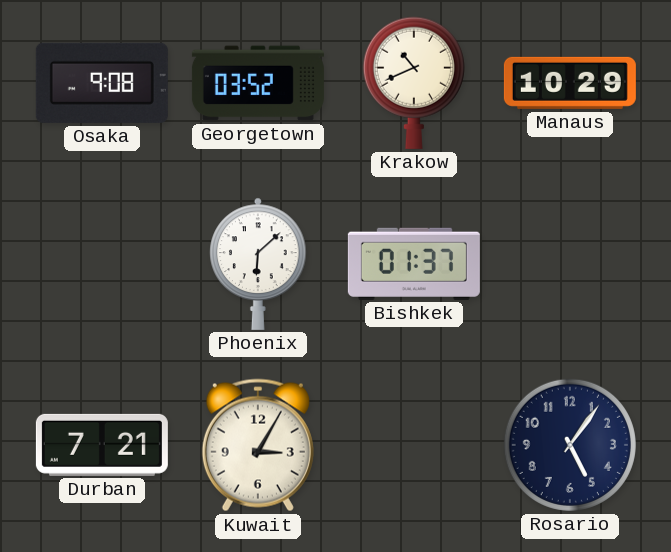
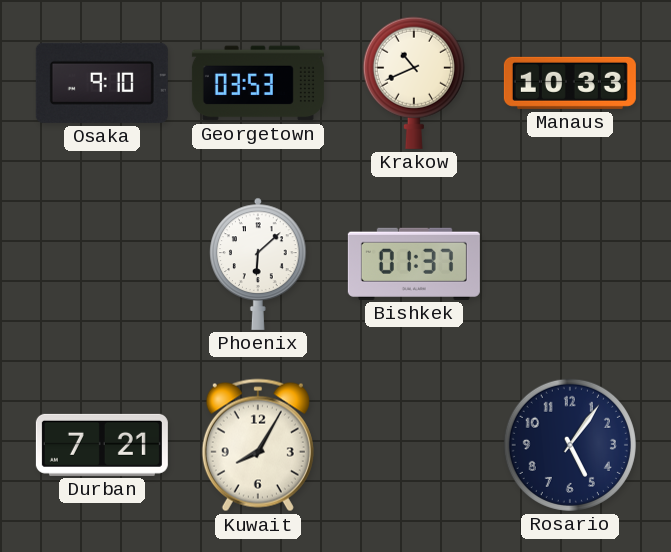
Osaka: 9:08 -> 9:10 (102, 83)
Georgetown: 03:52 -> 03:53 (258, 83)
Manaus: 10:29 -> 10:33 (570, 83)
Kuwait: 3:05 -> 8:05 (258, 445)
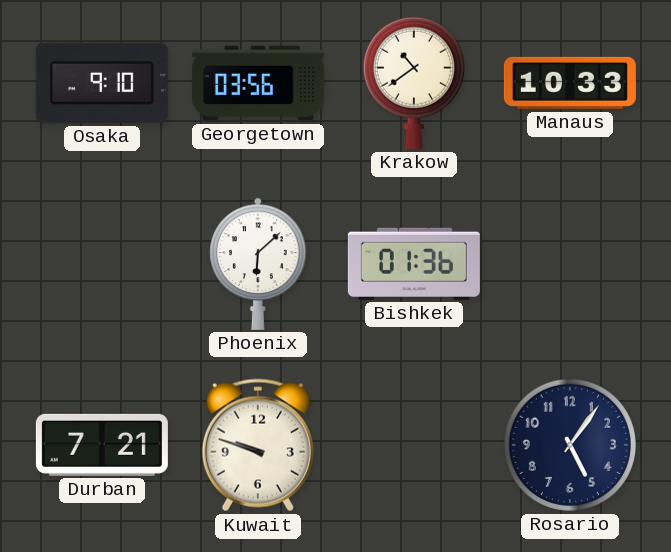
Georgetown: 03:53 -> 03:56 (258, 83)
Krakow: 10:41 -> 10:39 (414, 83)
Bishkek: 01:37 -> 01:36 (414, 264)
Kuwait: 8:05 -> 9:48 (258, 445)
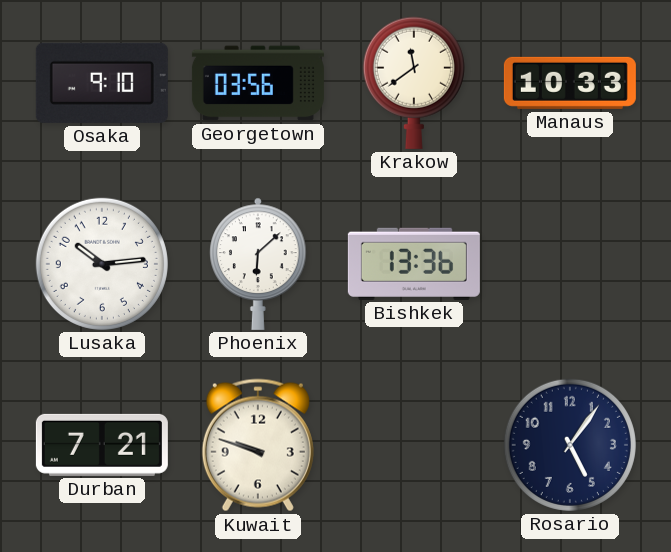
Krakow: 10:39 -> 11:39 (414, 83)
Lusaka: none -> 10:14 (102, 264)
Bishkek: 01:36 -> 13:36 (414, 264)
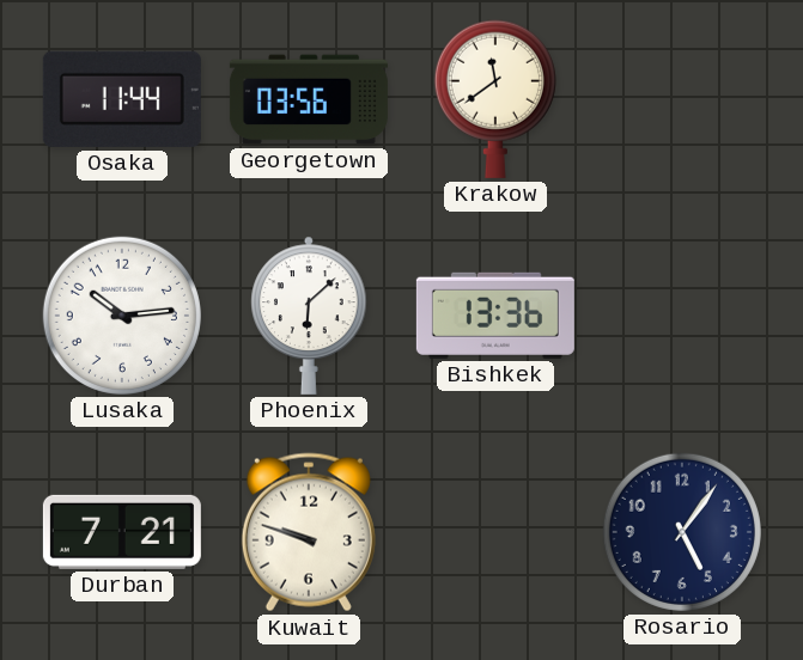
Osaka: 9:10 -> 11:44 (122, 99)
Manaus: 10:33 -> none (570, 83)
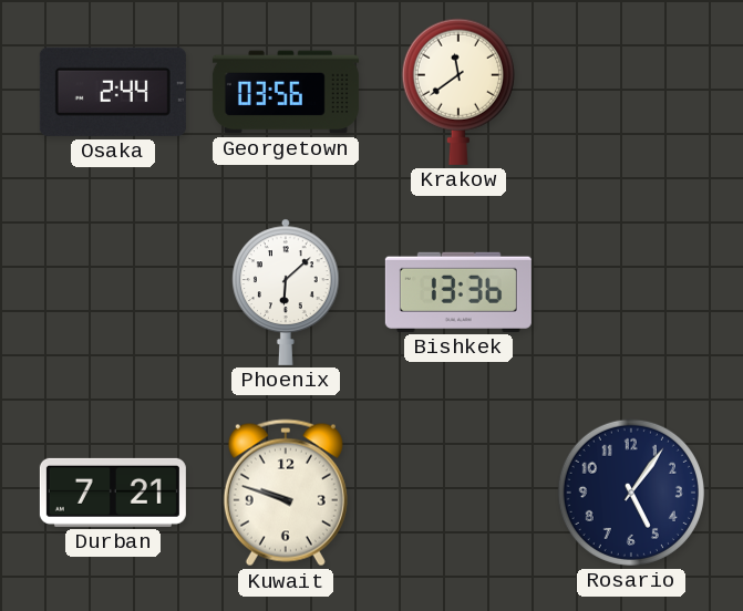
Osaka: 11:44 -> 2:44 (113, 92)
Lusaka: 10:14 -> none (122, 316)
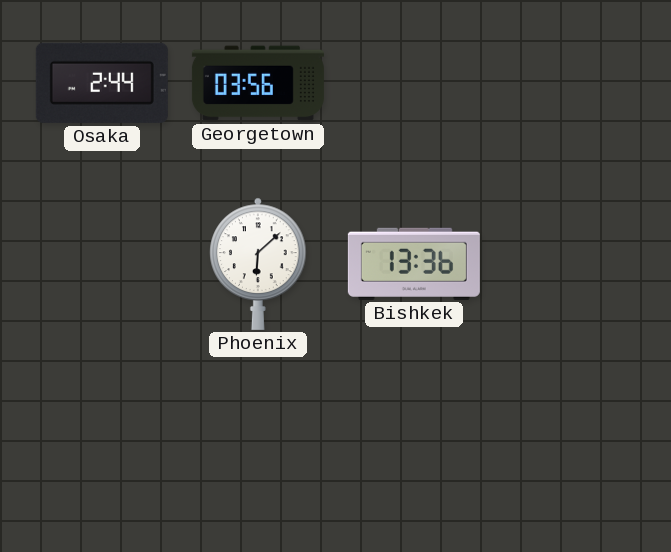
Krakow: 11:39 -> none (458, 92)
Durban: 7:21 -> none (113, 493)
Kuwait: 9:48 -> none (286, 493)
Rosario: 5:06 -> none (631, 493)
